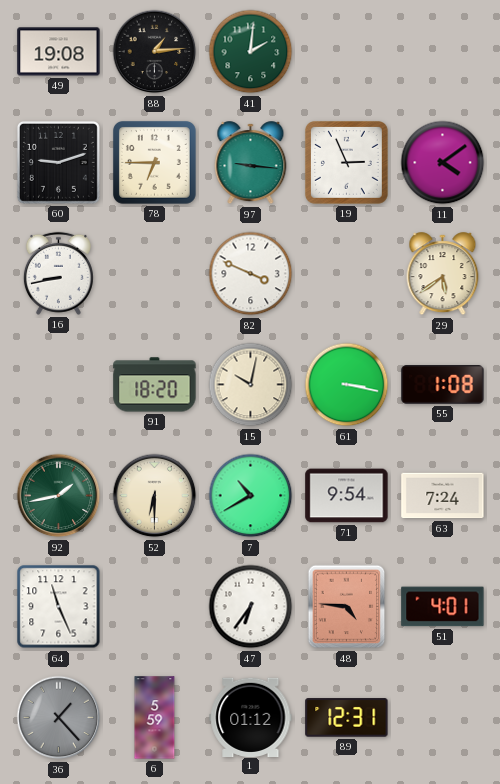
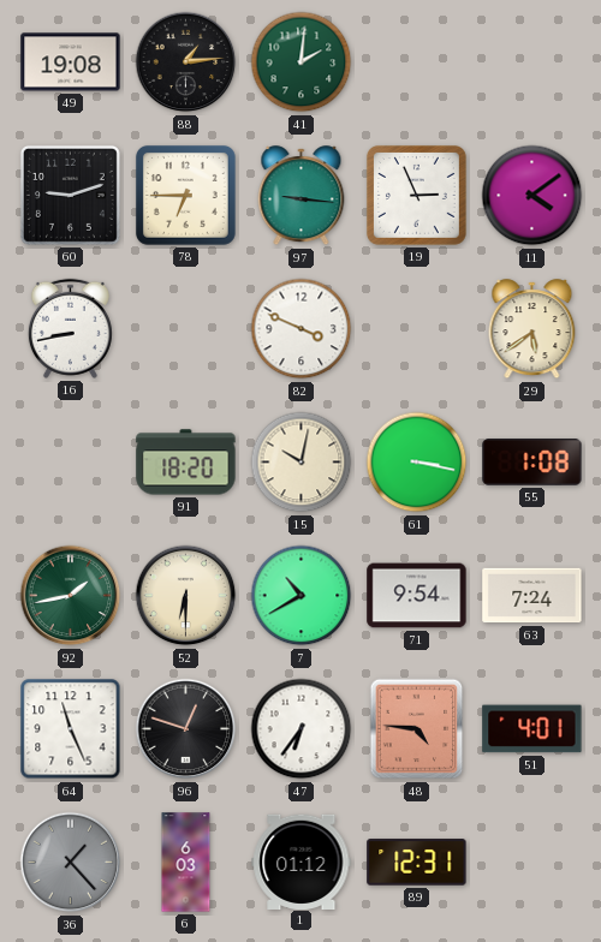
96: none -> 12:48 (186, 729)
6: 5:59 -> 6:03 (186, 863)
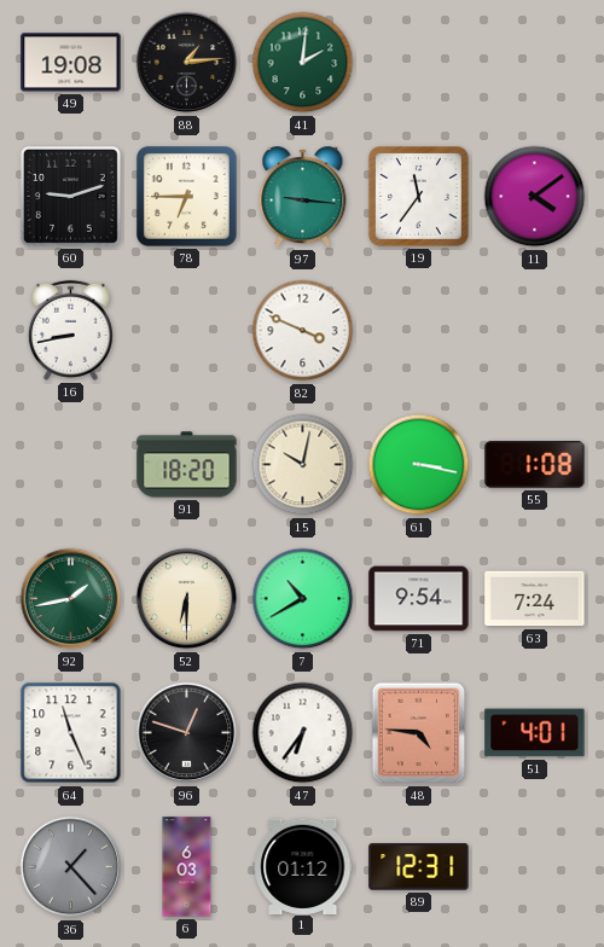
19: 2:56 -> 11:36 (418, 196)
29: 5:39 -> none (532, 329)
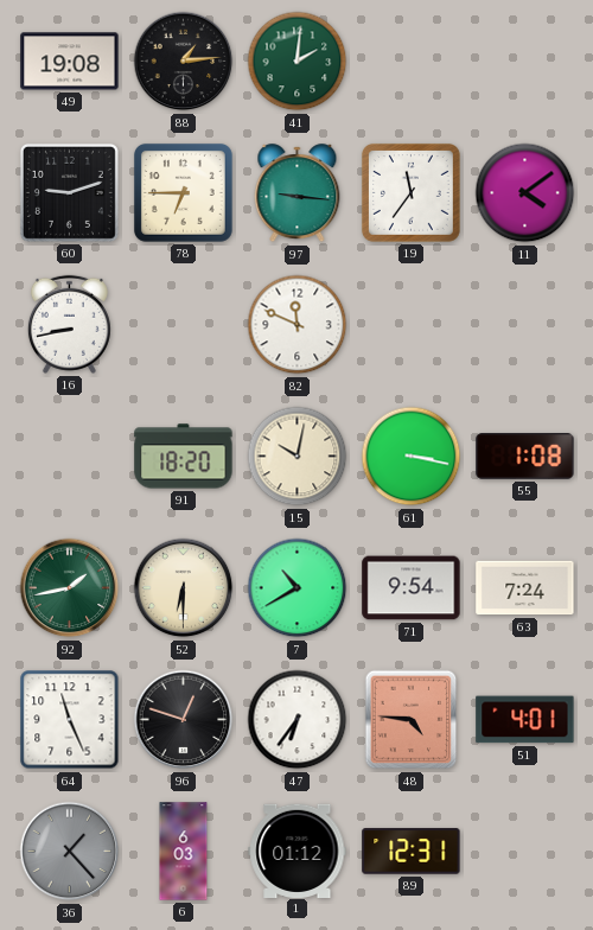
82: 3:49 -> 11:49 (298, 325)
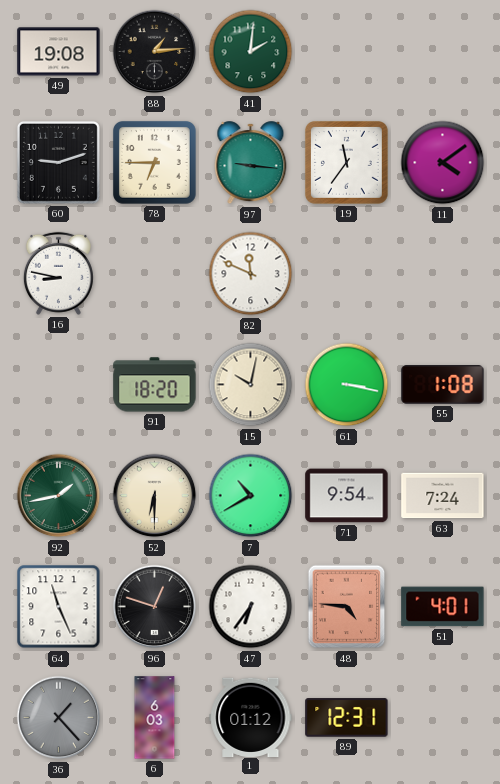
16: 8:43 -> 8:47 (58, 273)
